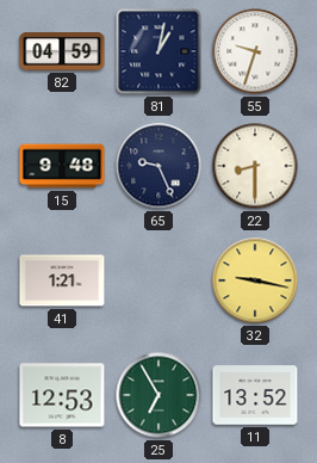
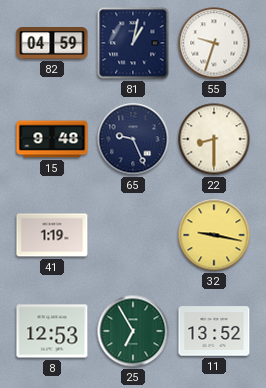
41: 1:21 -> 1:19 (52, 235)
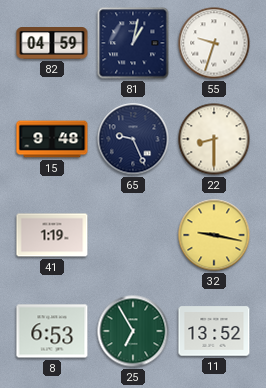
8: 12:53 -> 6:53 (52, 331)
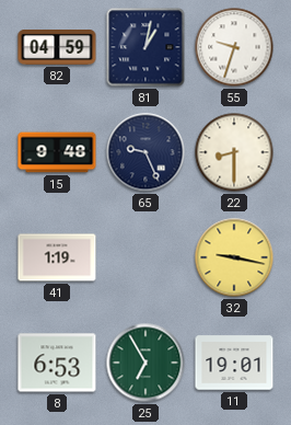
11: 13:52 -> 19:01 (234, 363)
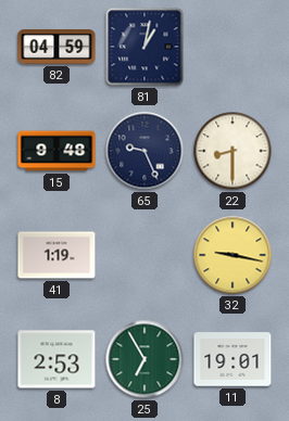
55: 9:33 -> none (234, 47)
8: 6:53 -> 2:53 (56, 359)
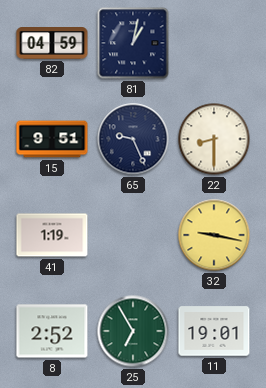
15: 9:48 -> 9:51 (52, 139)
8: 2:53 -> 2:52 (52, 331)
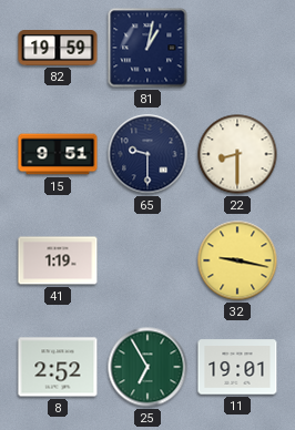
82: 04:59 -> 19:59 (58, 49)
65: 9:26 -> 9:30 (147, 154)
